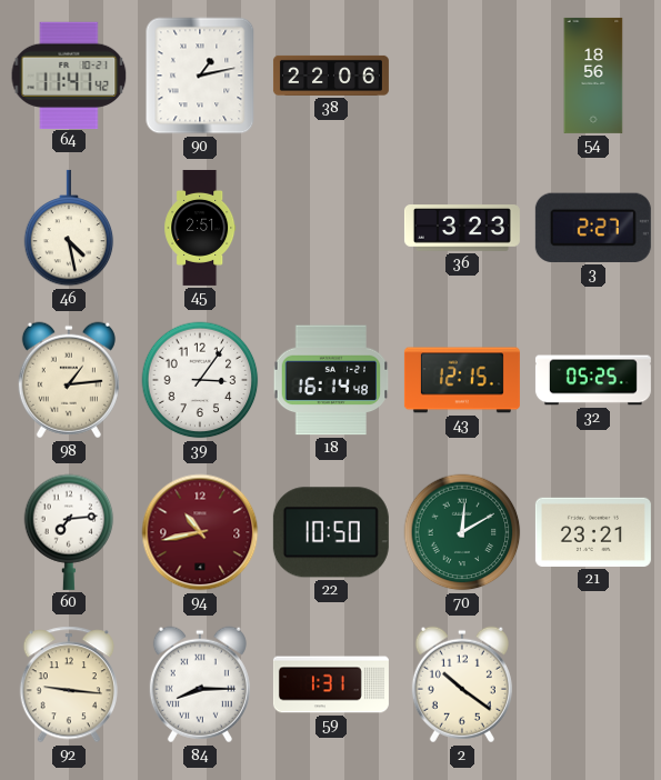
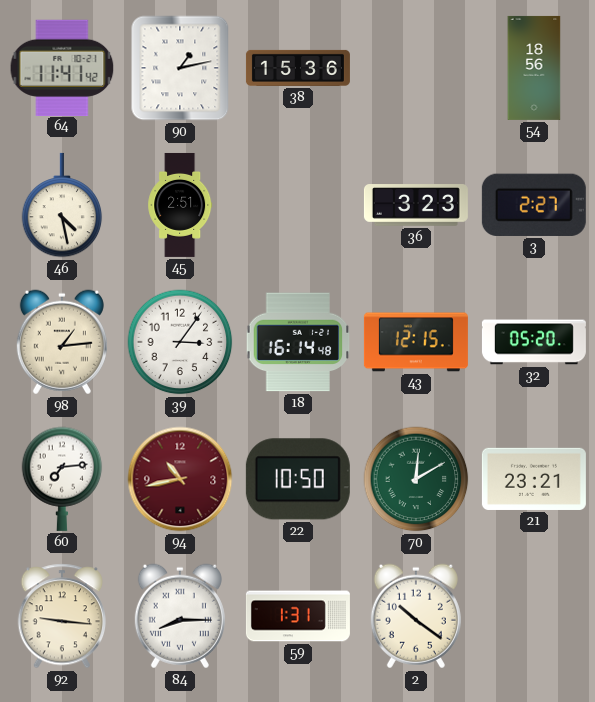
38: 22:06 -> 15:36 (298, 68)
32: 05:25 -> 05:20 (534, 342)
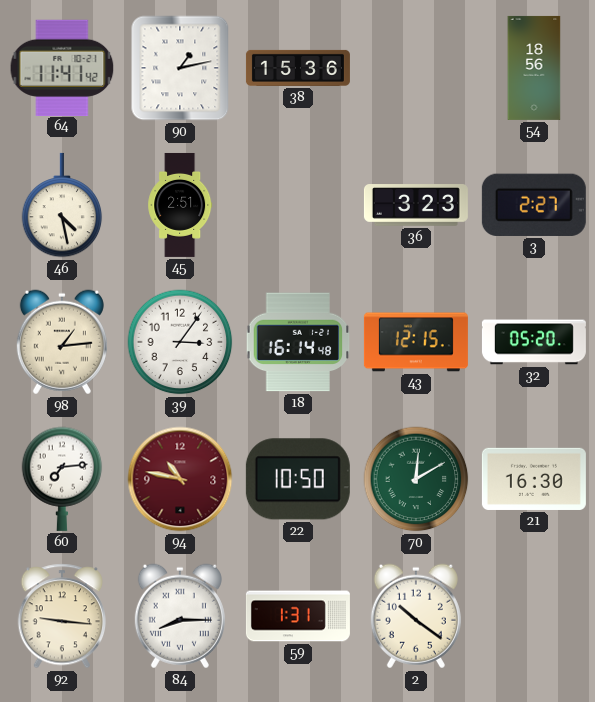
94: 10:43 -> 10:47 (180, 479)
21: 23:21 -> 16:30 (534, 479)
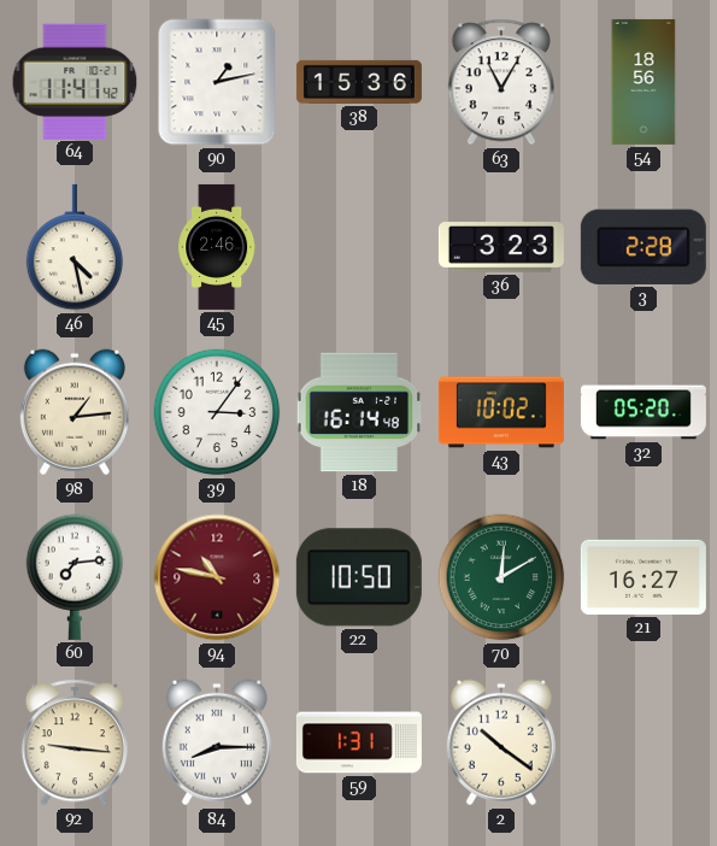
63: none -> 11:05 (500, 82)
45: 2:51 -> 2:46 (217, 247)
3: 2:27 -> 2:28 (643, 247)
43: 12:15 -> 10:02 (501, 412)
21: 16:30 -> 16:27 (643, 577)
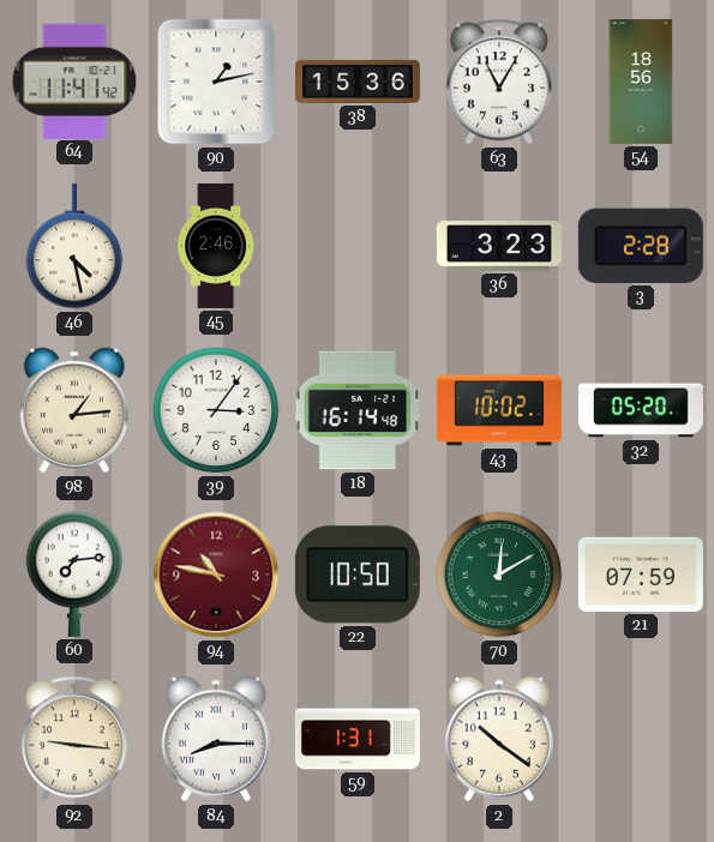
21: 16:27 -> 07:59 (641, 575)
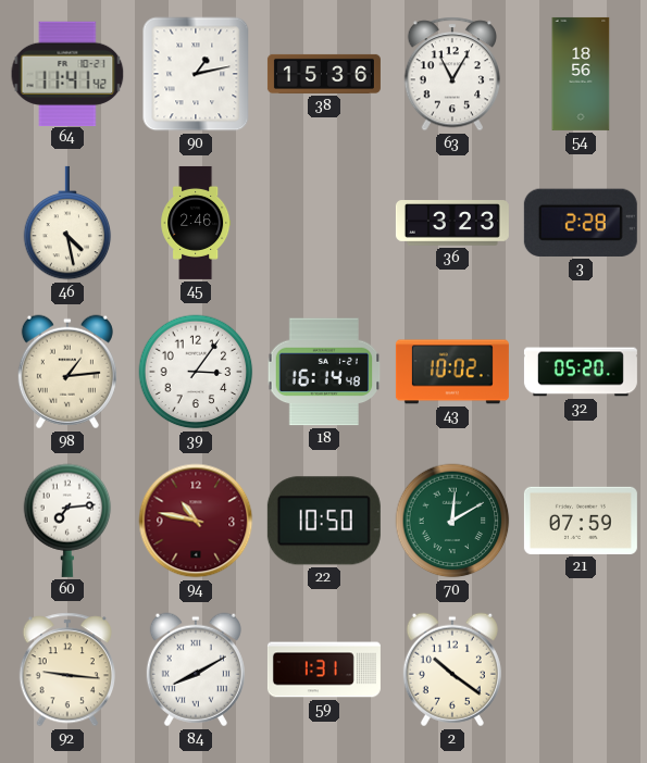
84: 8:15 -> 8:10 (196, 670)
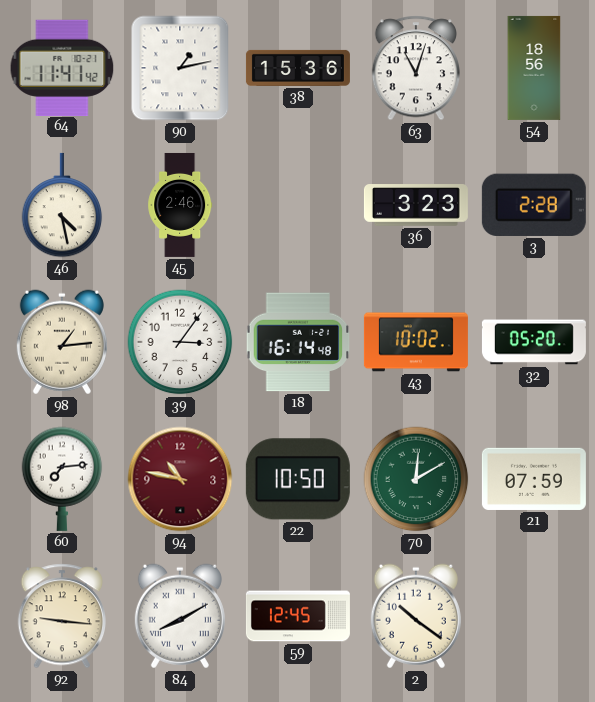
63: 11:05 -> 11:03 (415, 68)
59: 1:31 -> 12:45 (298, 616)
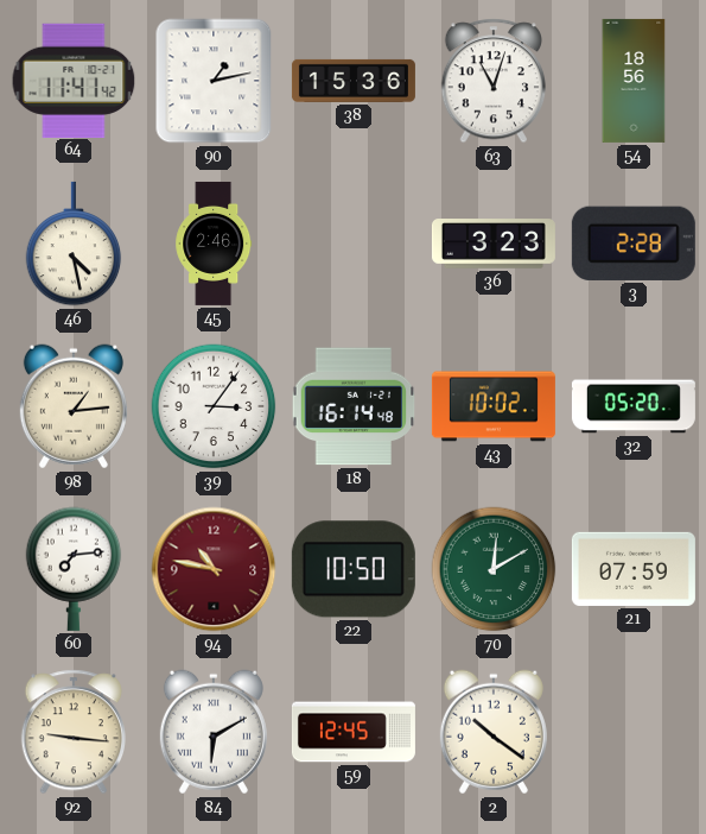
84: 8:10 -> 6:10 (214, 732)
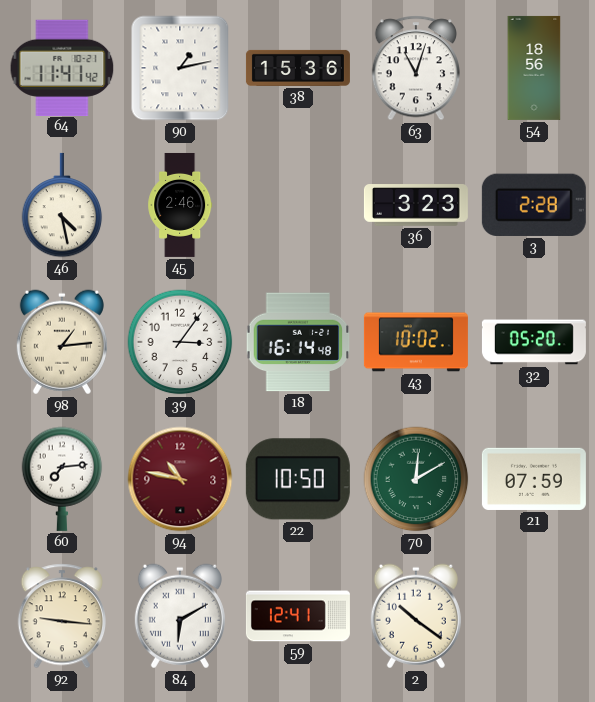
59: 12:45 -> 12:41 (298, 616)
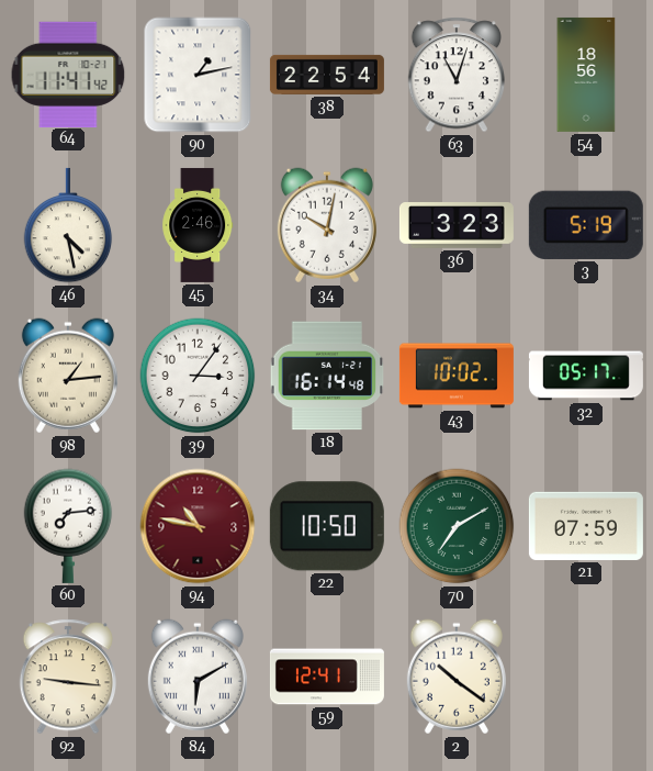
38: 15:36 -> 22:54 (327, 75)
34: none -> 10:02 (327, 225)
3: 2:28 -> 5:19 (586, 225)
32: 05:20 -> 05:17 (586, 376)
70: 12:10 -> 7:10 (457, 526)
